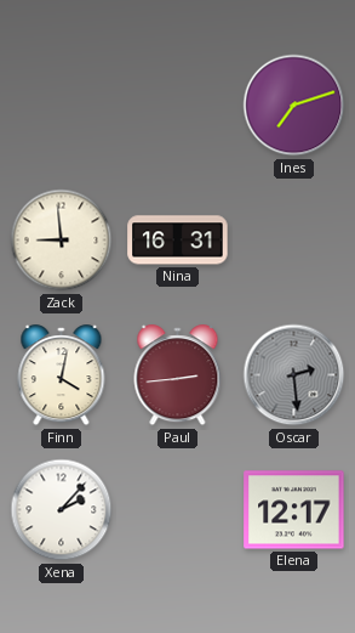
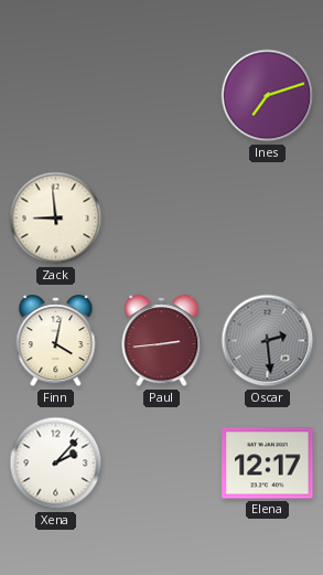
Nina: 16:31 -> none (178, 241)
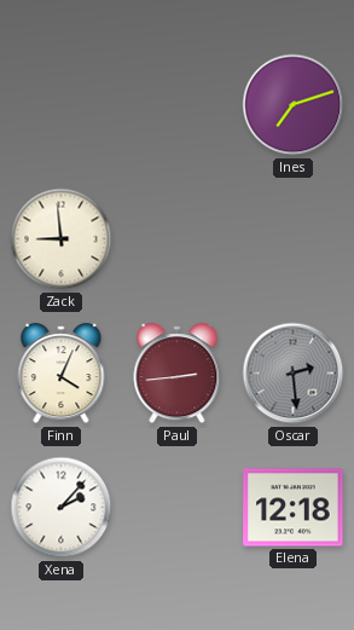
Finn: 4:02 -> 4:04 (62, 374)
Elena: 12:17 -> 12:18 (294, 508)
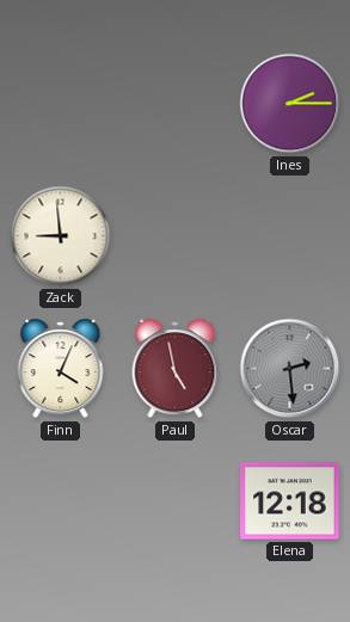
Ines: 7:12 -> 2:15 (290, 104)
Paul: 2:44 -> 4:58 (176, 369)
Xena: 2:07 -> none (62, 508)
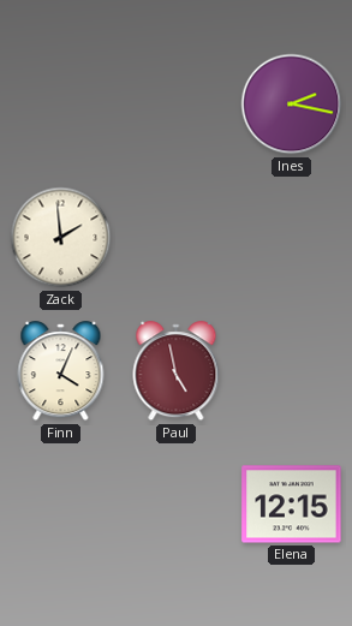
Ines: 2:15 -> 2:17 (292, 105)
Zack: 8:59 -> 1:59 (61, 238)
Oscar: 2:29 -> none (290, 369)
Elena: 12:18 -> 12:15 (292, 505)
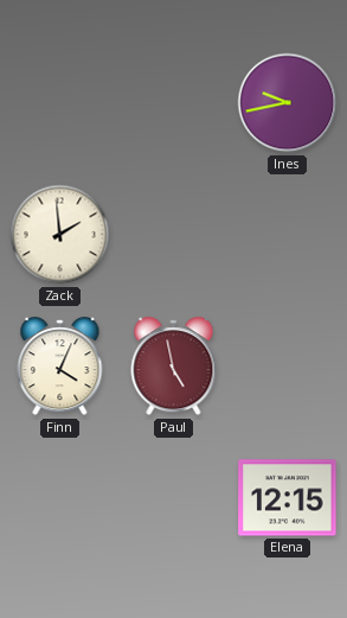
Ines: 2:17 -> 9:43 (288, 103)
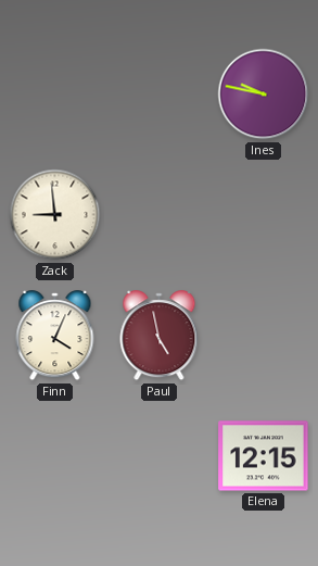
Ines: 9:43 -> 9:47 (264, 95)
Zack: 1:59 -> 8:59 (55, 215)
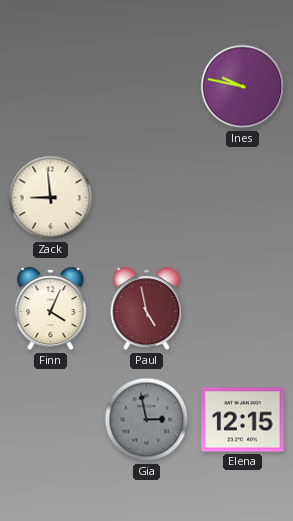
Gia: none -> 2:58 (147, 420)
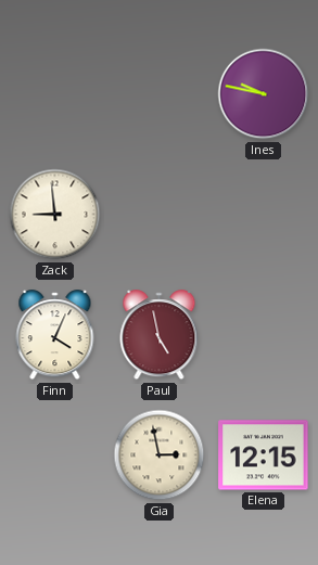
Gia dial: grey -> cream (160, 455)
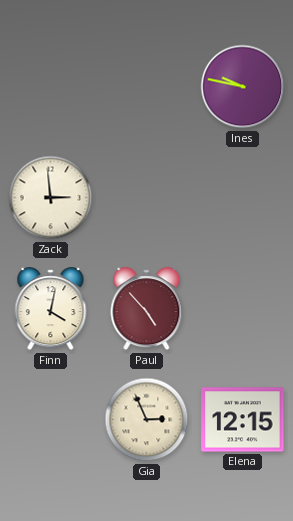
Zack: 8:59 -> 2:59 (51, 198)
Finn: 4:04 -> 4:02 (51, 309)
Paul: 4:58 -> 4:53 (147, 309)
Gia: 2:58 -> 2:56 (147, 420)
